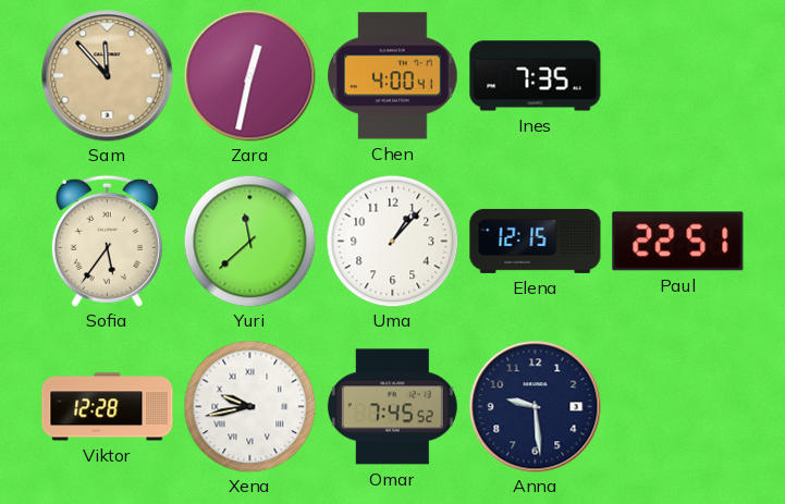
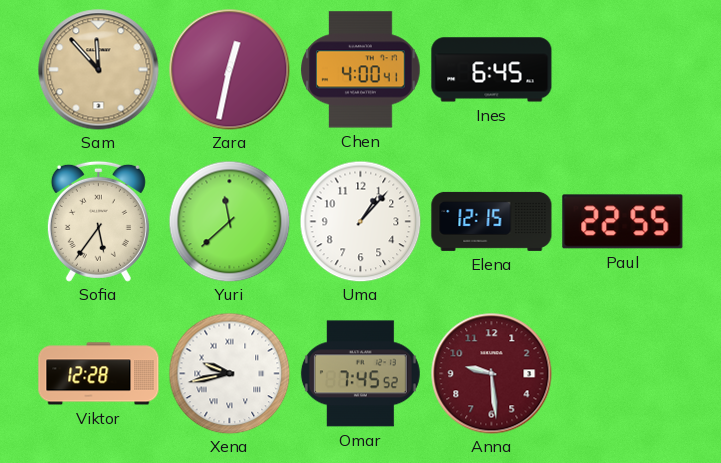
Ines: 7:35 -> 6:45 (492, 70)
Paul: 22:51 -> 22:55 (623, 222)
Anna dial: navy -> burgundy (492, 374)
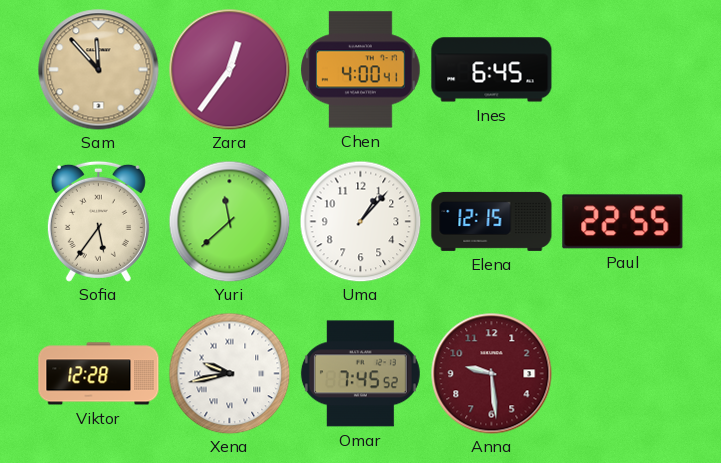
Zara: 12:32 -> 12:36 (230, 70)
